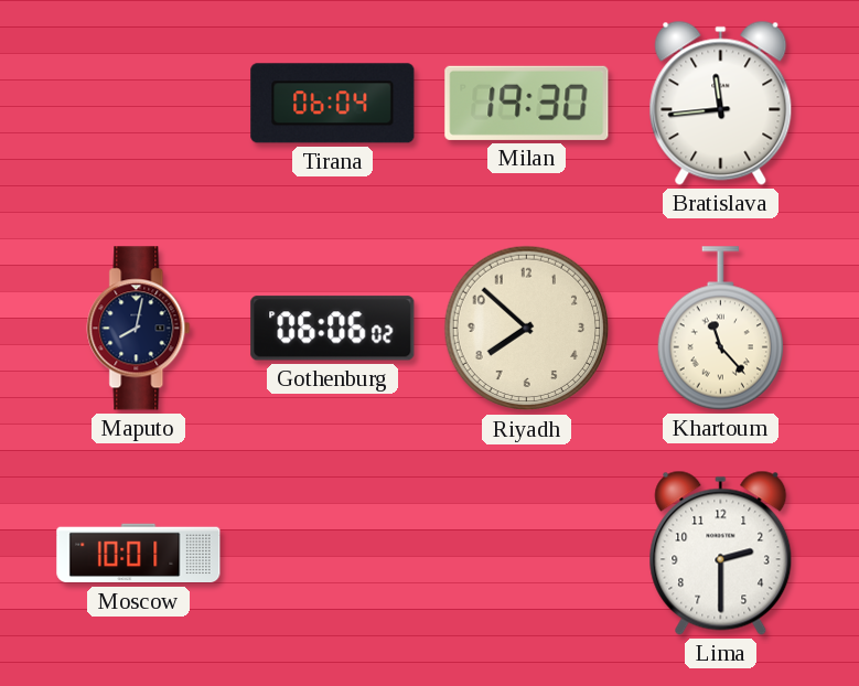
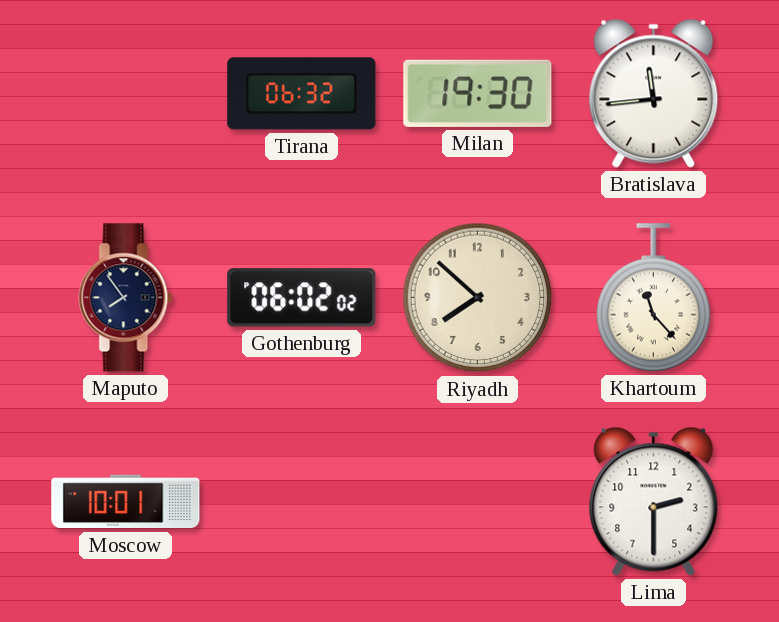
Tirana: 06:04 -> 06:32 (302, 94)
Maputo: 8:02 -> 7:54 (126, 298)
Gothenburg: 06:06 -> 06:02 (302, 298)
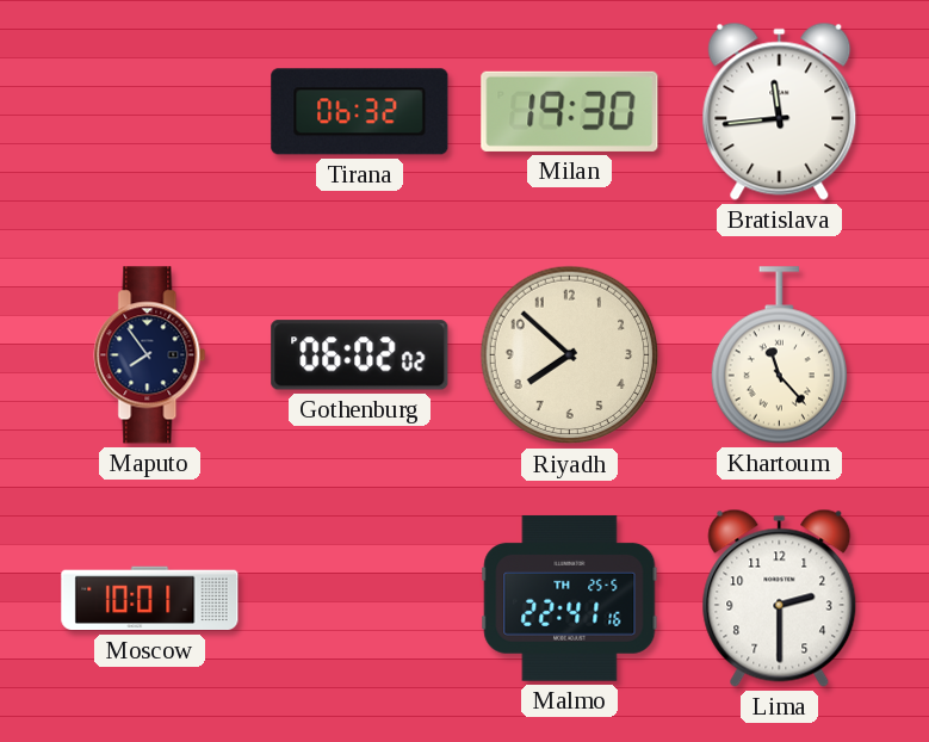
Malmo: none -> 22:41 (570, 598)
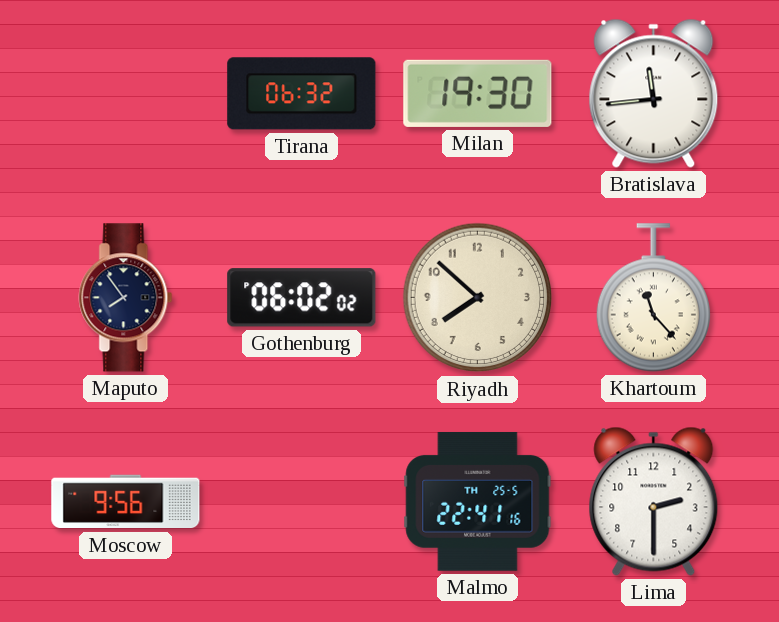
Moscow: 10:01 -> 9:56 (126, 502)
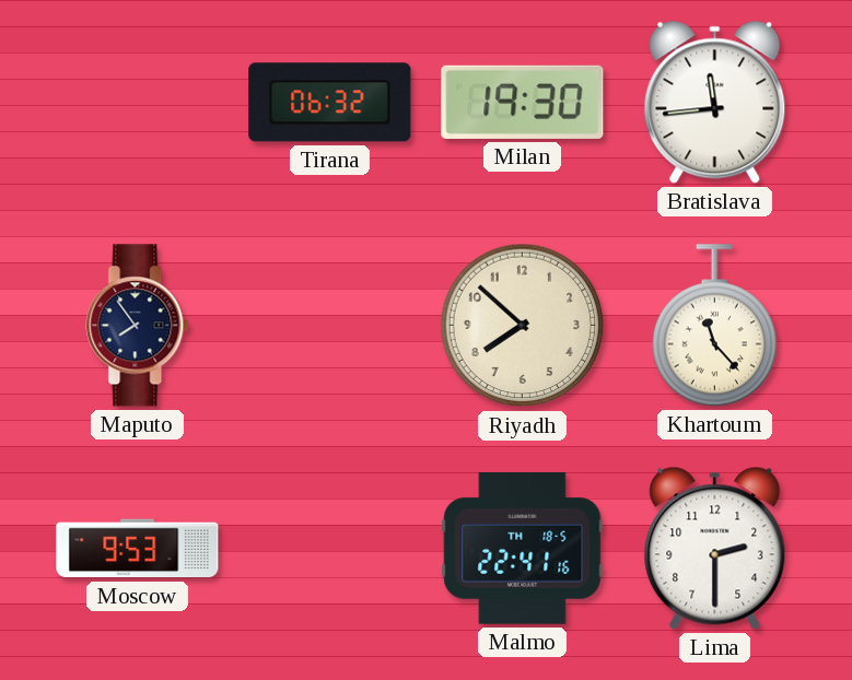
Gothenburg: 06:02 -> none (302, 298)
Moscow: 9:56 -> 9:53 (138, 549)
Malmo date: TH 25-5 -> TH 18-5 (523, 548)
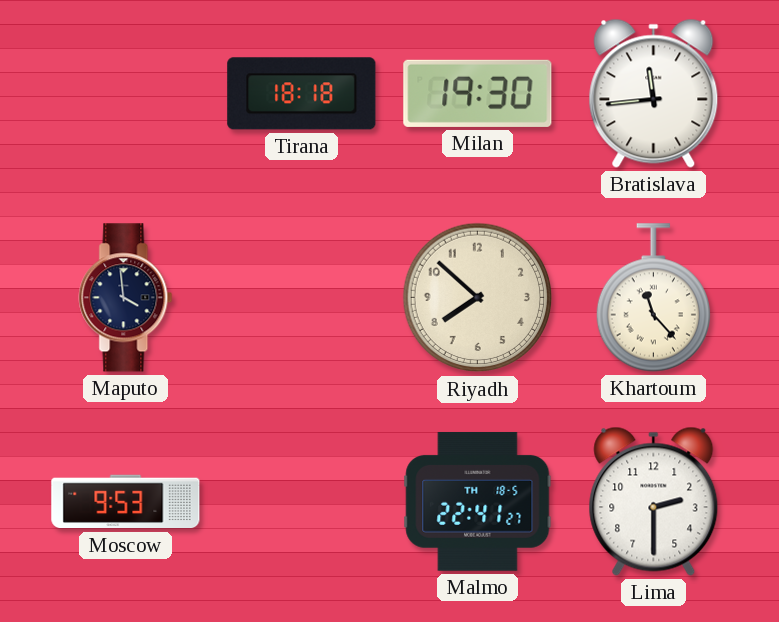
Tirana: 06:32 -> 18:18 (302, 94)
Maputo: 7:54 -> 3:59 (126, 298)
Malmo: 22:41:16 -> 22:41:27 (478, 501)
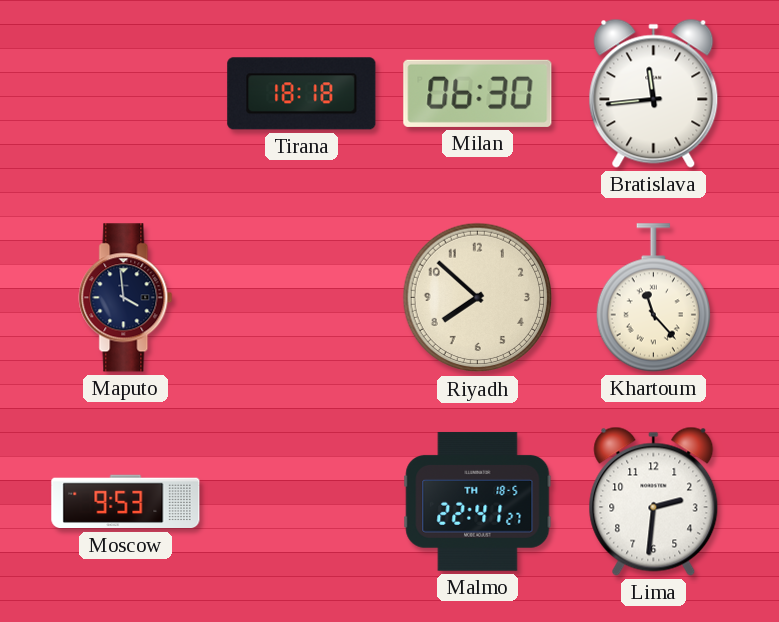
Milan: 19:30 -> 06:30 (478, 93)
Lima: 2:30 -> 2:31 (654, 501)
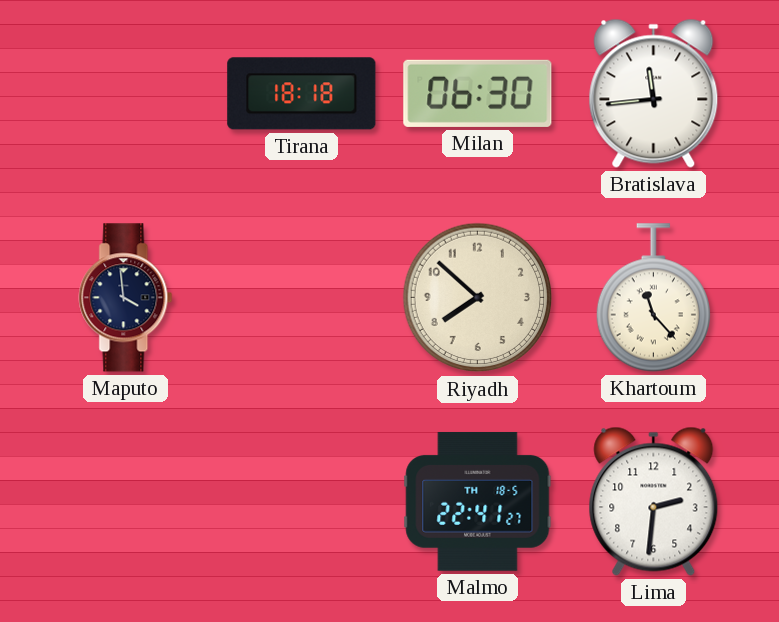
Moscow: 9:53 -> none (126, 502)
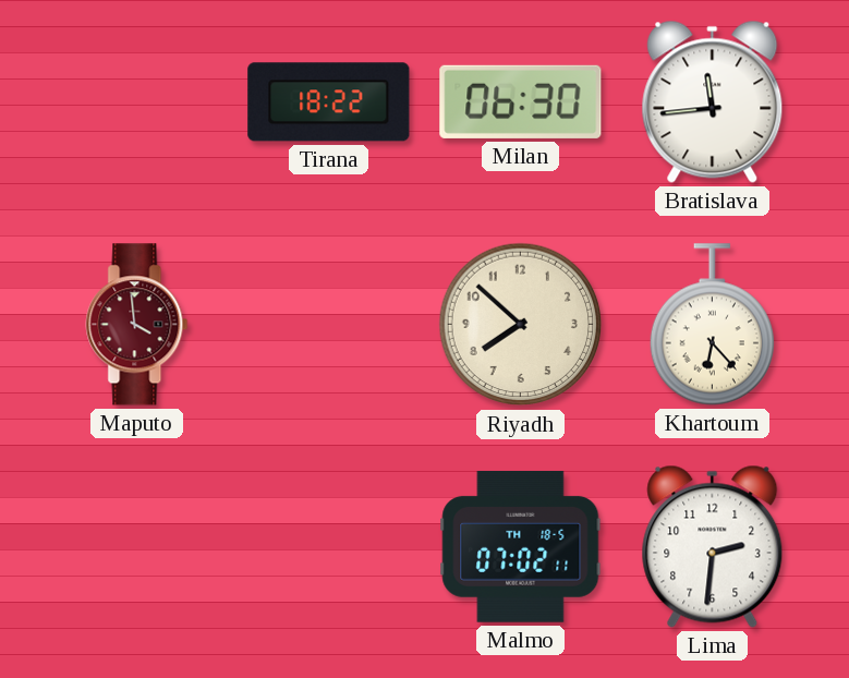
Tirana: 18:18 -> 18:22 (329, 102)
Maputo dial: navy -> burgundy (137, 325)
Khartoum: 11:23 -> 6:23 (712, 325)
Malmo: 22:41 -> 07:02 (521, 546)
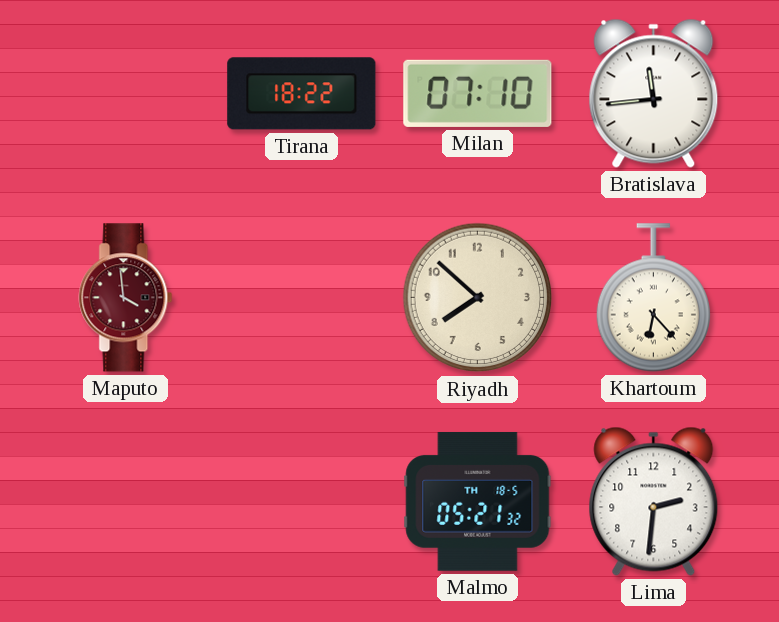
Milan: 06:30 -> 07:10 (478, 93)
Malmo: 07:02 -> 05:21 (478, 501)
